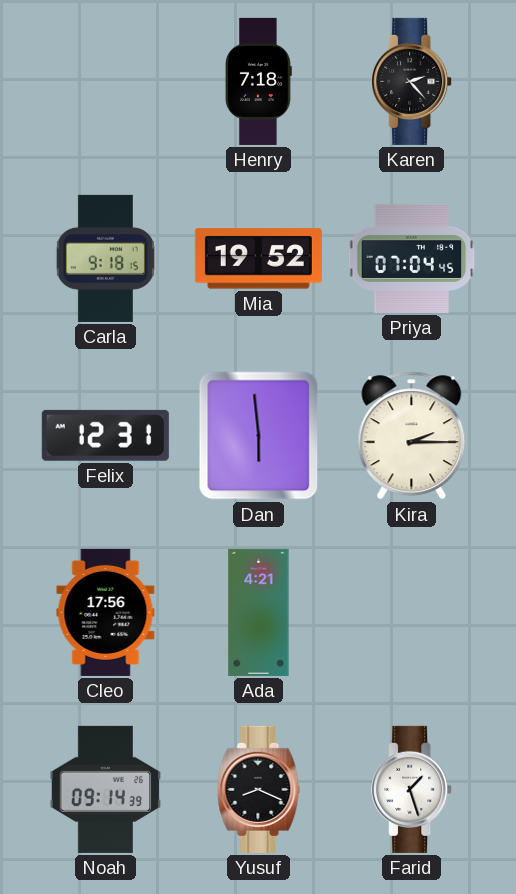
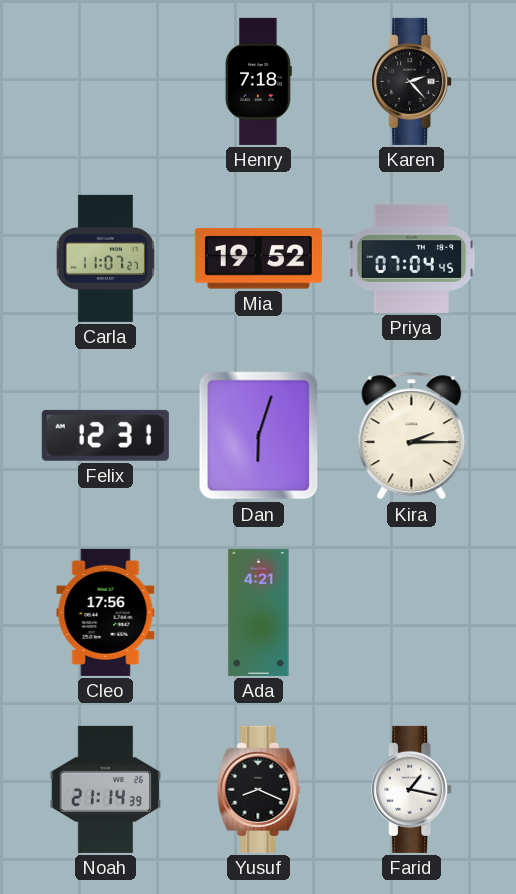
Carla: 9:18 -> 11:07 (105, 258)
Dan: 5:59 -> 6:03 (259, 436)
Noah: 09:14 -> 21:14 (106, 789)
Farid: 1:27 -> 1:17 (412, 789)
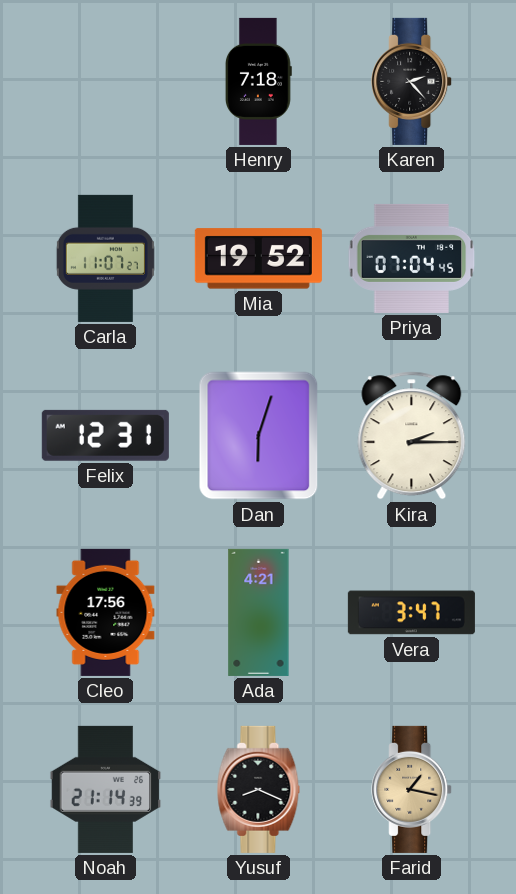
Vera: none -> 3:47 (411, 613)
Farid dial: white -> champagne (412, 789)
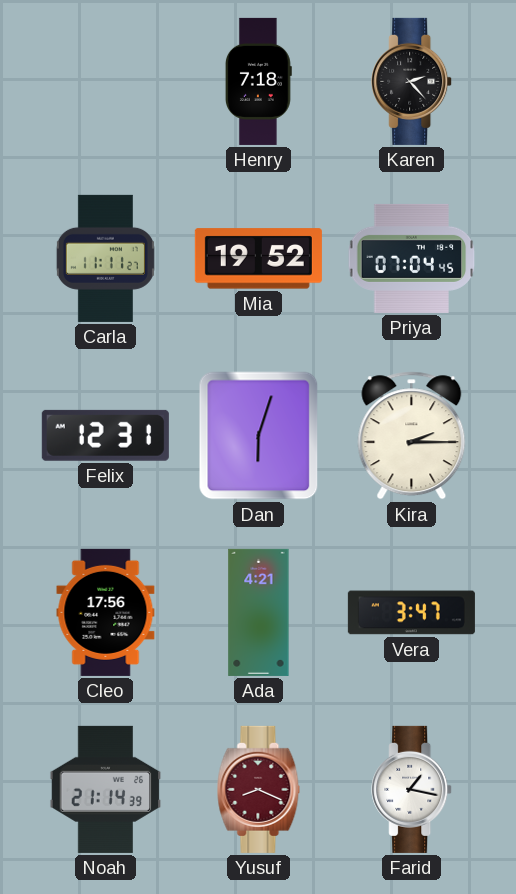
Carla: 11:07 -> 11:11 (105, 258)
Yusuf dial: black -> burgundy (259, 789)
Farid dial: champagne -> white (412, 789)
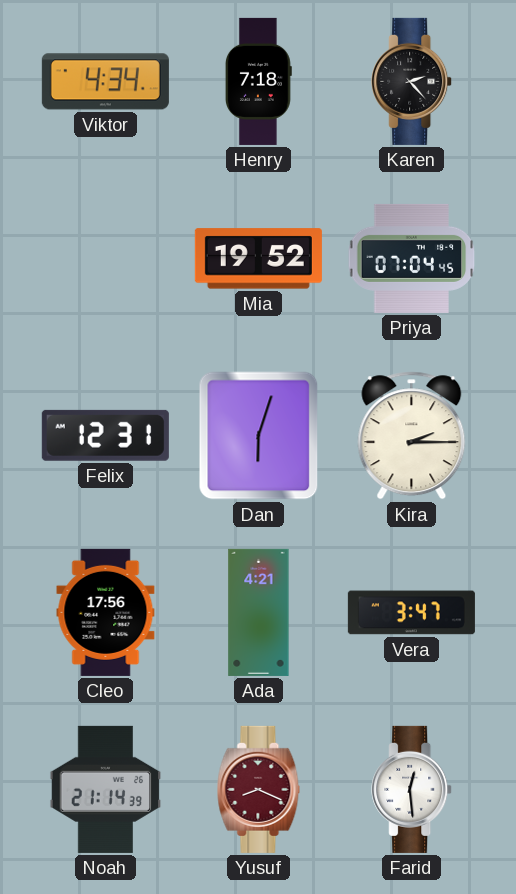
Viktor: none -> 4:34 (105, 82)
Carla: 11:11 -> none (105, 258)
Farid: 1:17 -> 12:29 (412, 789)
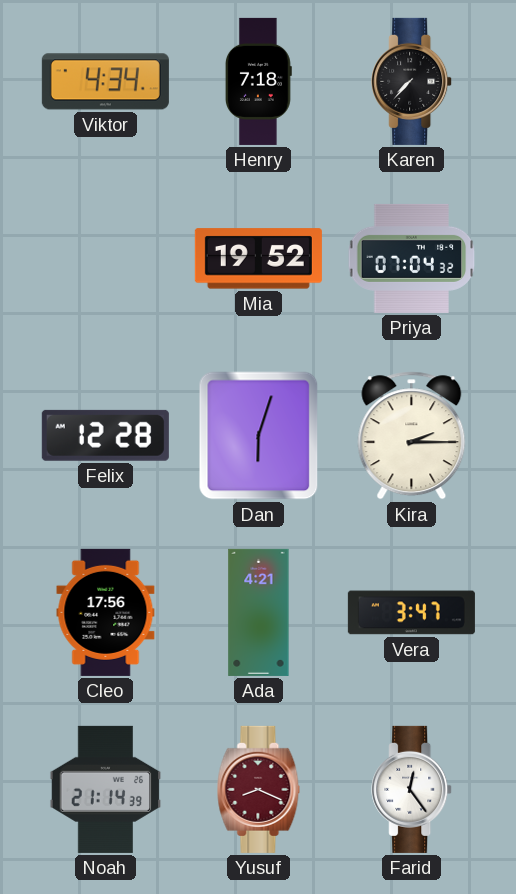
Karen: 2:23 -> 7:37 (412, 81)
Priya: 07:04:45 -> 07:04:32 (412, 258)
Felix: 12:31 -> 12:28 (105, 435)
Farid: 12:29 -> 12:24 (412, 789)
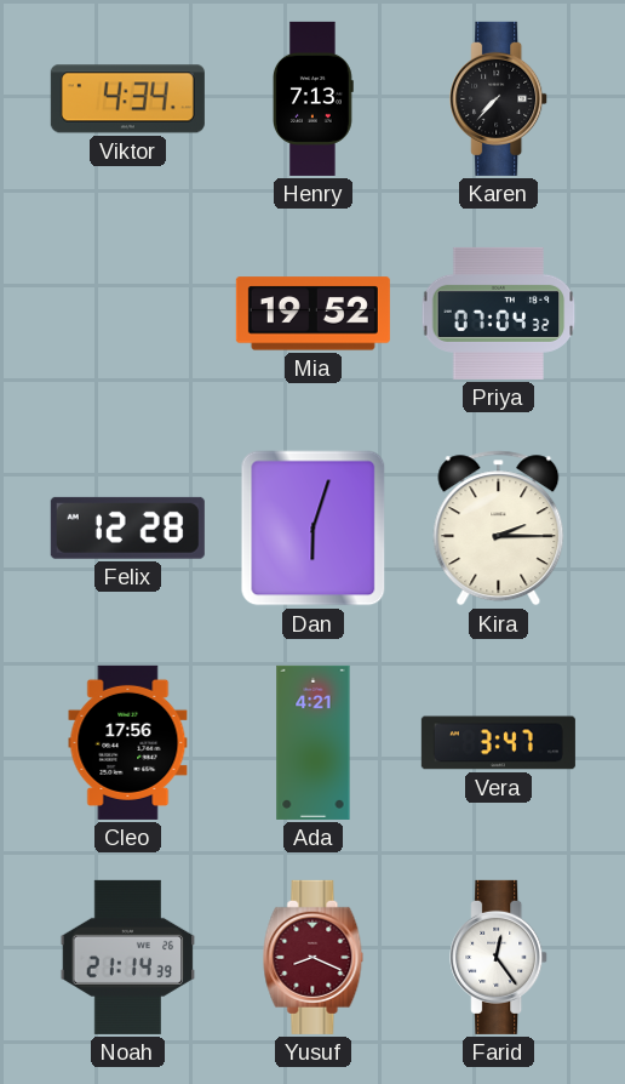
Henry: 7:18 -> 7:13 (312, 98)
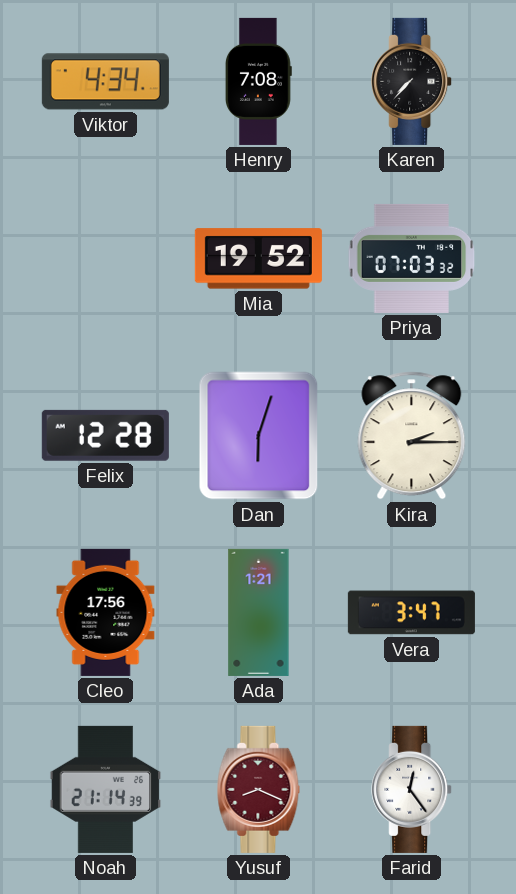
Henry: 7:13 -> 7:08 (258, 81)
Priya: 07:04 -> 07:03 (412, 258)
Ada: 4:21 -> 1:21 (259, 612)
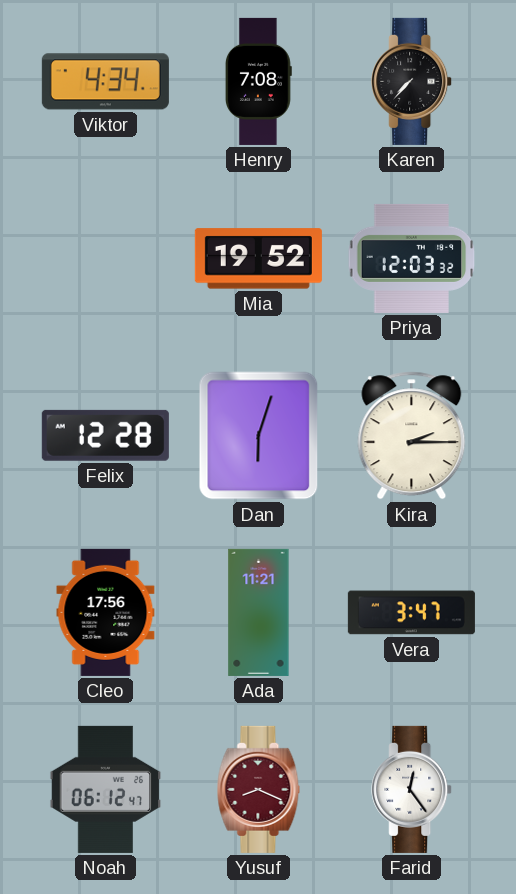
Priya: 07:03 -> 12:03 (412, 258)
Ada: 1:21 -> 11:21 (259, 612)
Noah: 21:14 -> 06:12 (106, 789)
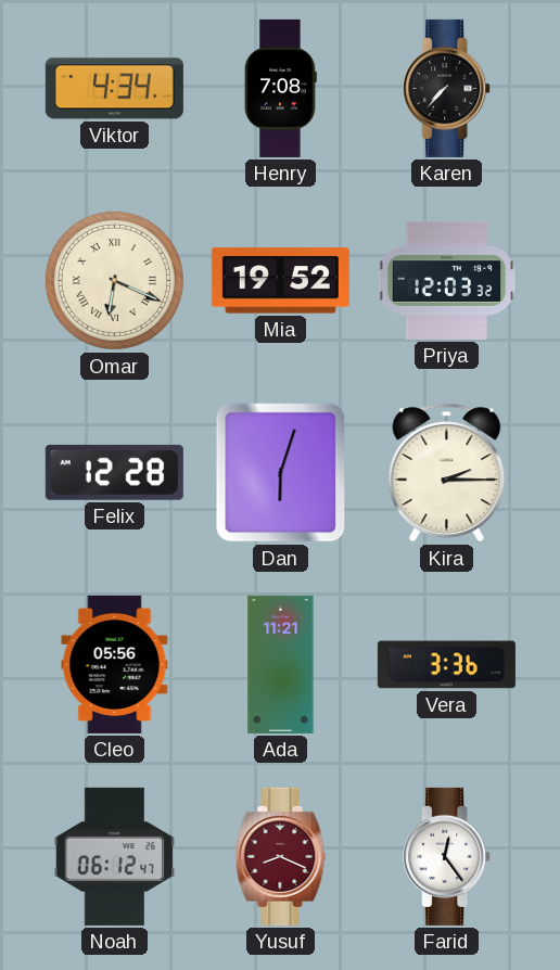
Omar: none -> 6:19 (114, 280)
Cleo: 17:56 -> 05:56 (115, 664)
Vera: 3:47 -> 3:36 (446, 665)
